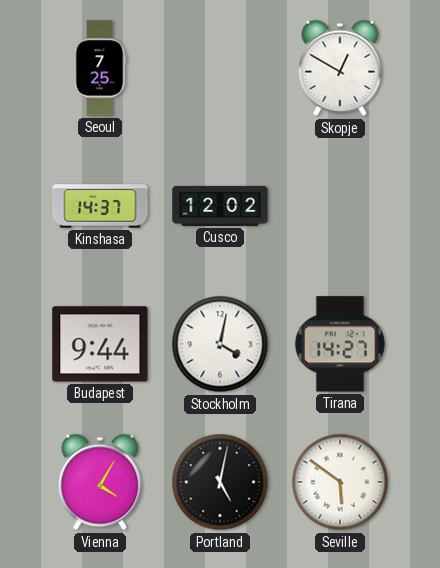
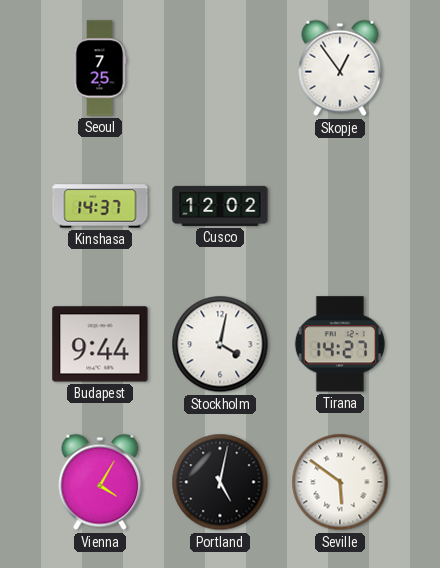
Skopje: 12:50 -> 12:54 (340, 68)
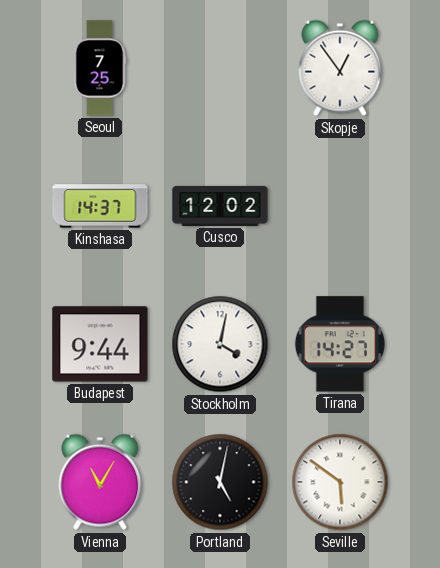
Vienna: 4:05 -> 11:05 (100, 482)
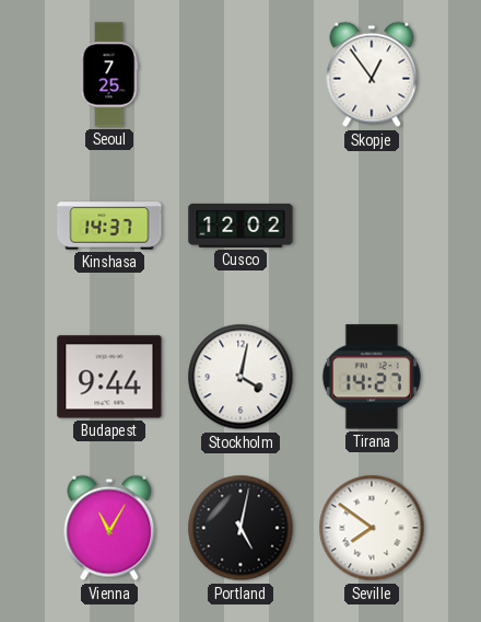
Seville: 5:51 -> 7:51 (372, 528)
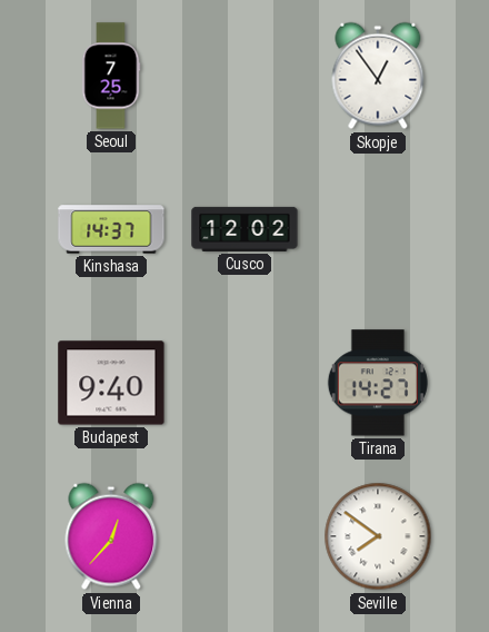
Budapest: 9:44 -> 9:40 (111, 383)
Stockholm: 4:02 -> none (241, 377)
Vienna: 11:05 -> 12:37 (111, 536)
Portland: 5:02 -> none (241, 528)
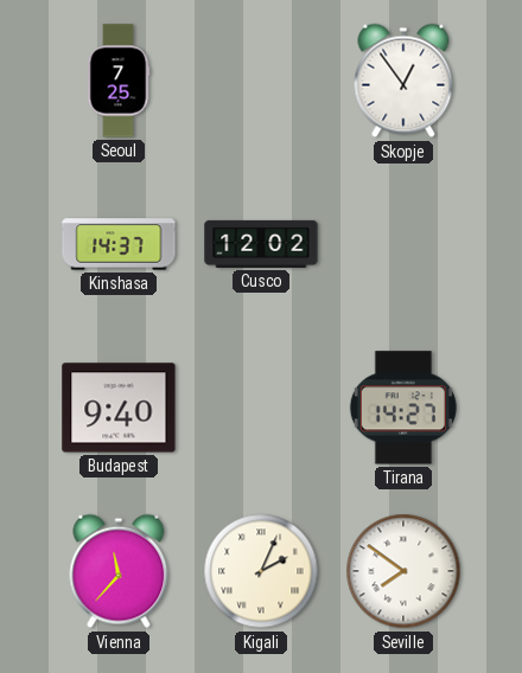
Vienna: 12:37 -> 11:37 (119, 571)
Kigali: none -> 2:04 (261, 571)
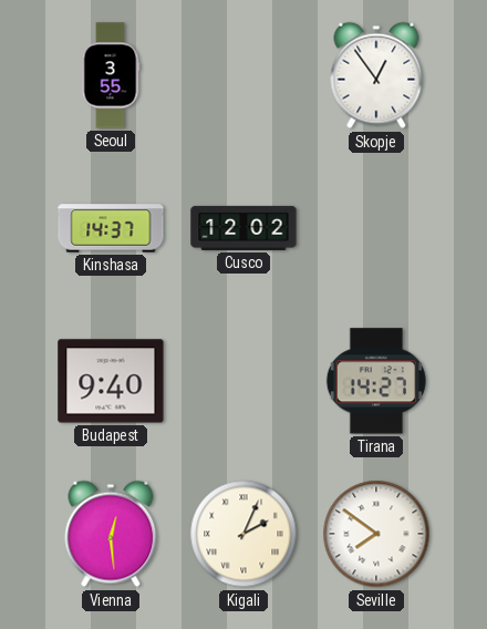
Seoul: 7:25 -> 3:55 (111, 75)
Vienna: 11:37 -> 12:29 (111, 534)
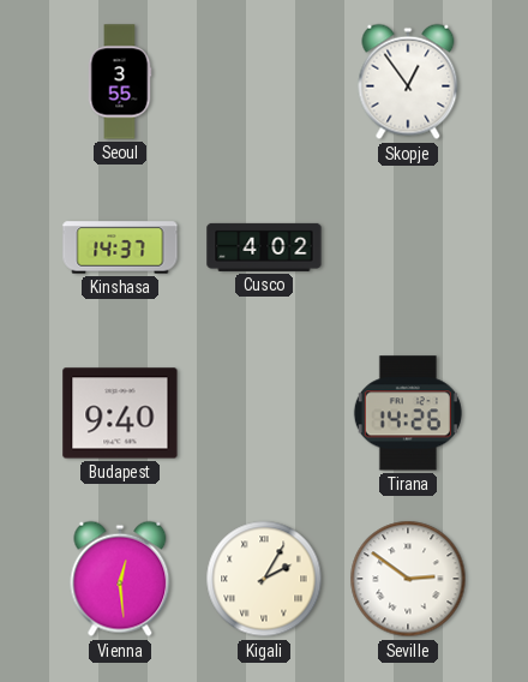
Cusco: 12:02 -> 4:02 (264, 247)
Tirana: 14:27 -> 14:26 (408, 413)
Kigali: 2:04 -> 2:05 (264, 579)
Seville: 7:51 -> 2:51 (408, 579)
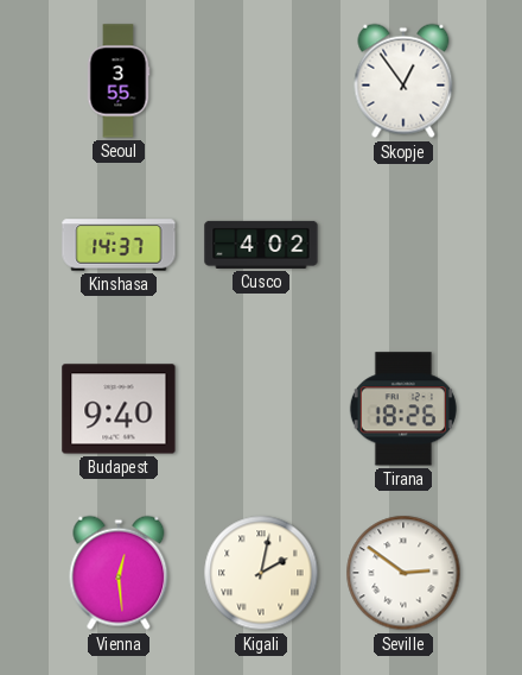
Tirana: 14:26 -> 18:26 (403, 409)
Kigali: 2:05 -> 2:02 (261, 573)
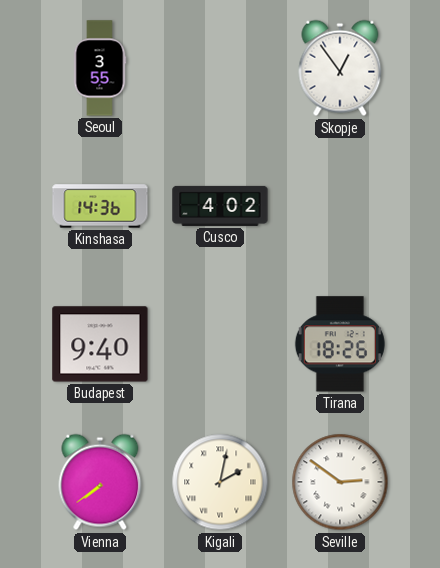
Kinshasa: 14:37 -> 14:36 (100, 206)
Vienna: 12:29 -> 7:39 (100, 482)
